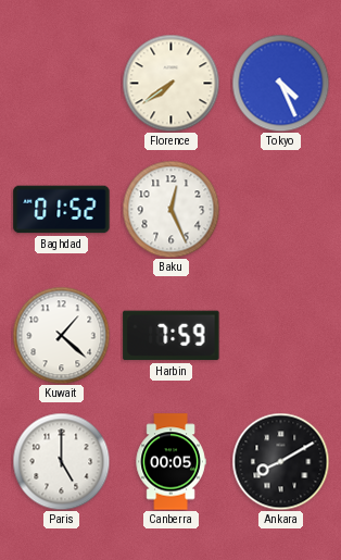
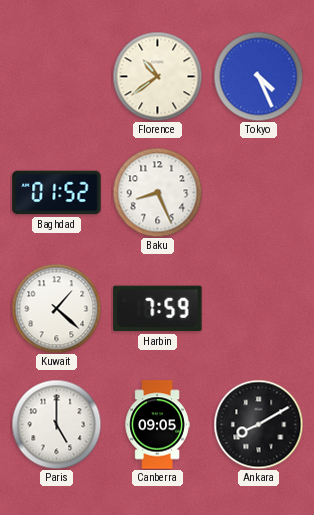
Florence: 7:39 -> 10:39 (157, 76)
Baku: 12:26 -> 8:26 (157, 192)
Canberra: 00:05 -> 09:05 (157, 425)
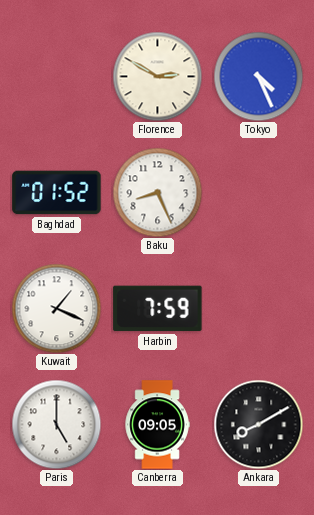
Florence: 10:39 -> 2:50 (157, 76)
Kuwait: 1:22 -> 1:19 (56, 308)
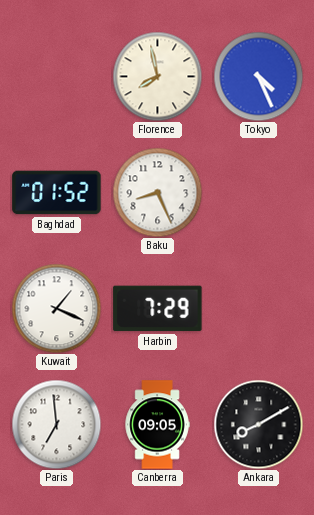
Florence: 2:50 -> 7:58 (157, 76)
Harbin: 7:59 -> 7:29 (158, 309)
Paris: 5:00 -> 6:59 (56, 424)
